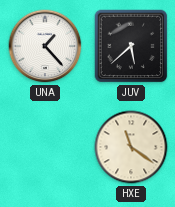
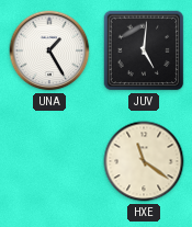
UNA: 1:23 -> 1:25 (49, 50)
JUV: 5:38 -> 5:01 (144, 50)
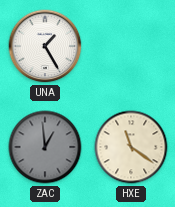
JUV: 5:01 -> none (144, 50)
ZAC: none -> 12:59 (45, 147)
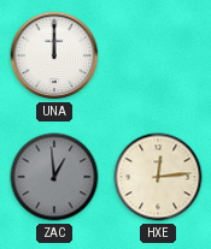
UNA: 1:25 -> 12:00 (54, 55)
HXE: 11:21 -> 12:14 (158, 177)
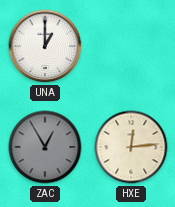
UNA: 12:00 -> 1:00 (45, 46)
ZAC: 12:59 -> 12:55 (45, 147)
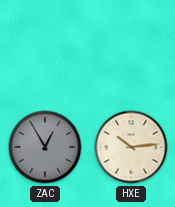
UNA: 1:00 -> none (45, 46)
HXE: 12:14 -> 10:14 (131, 147)
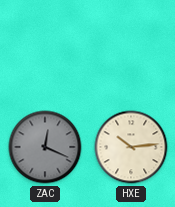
ZAC: 12:55 -> 12:19 (45, 147)
